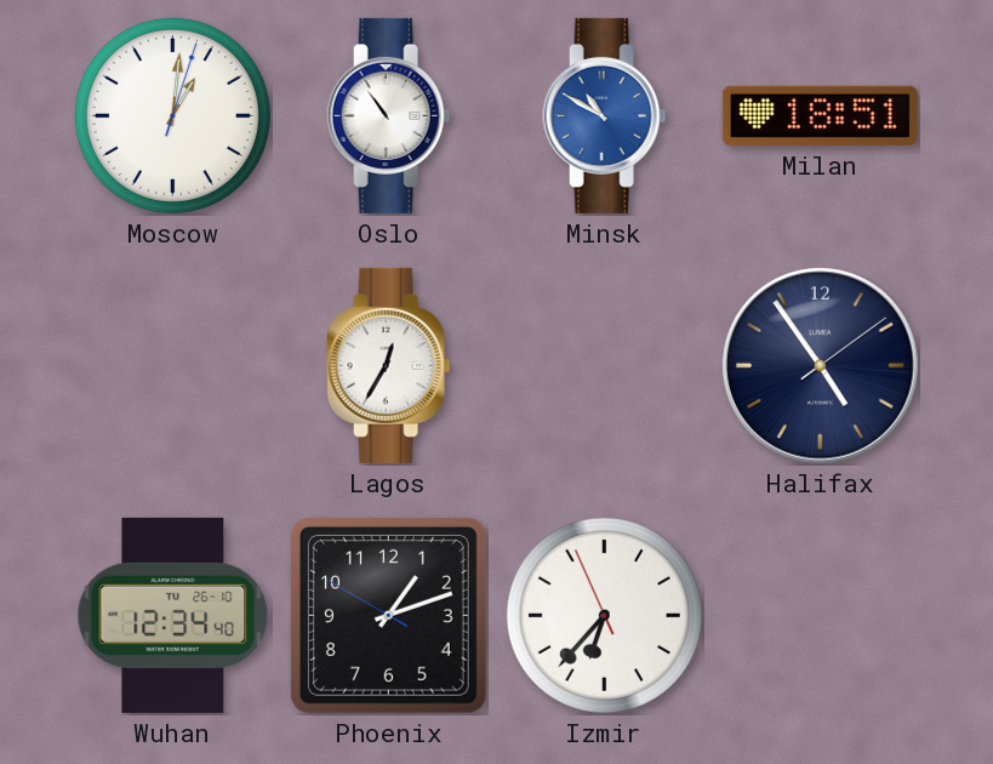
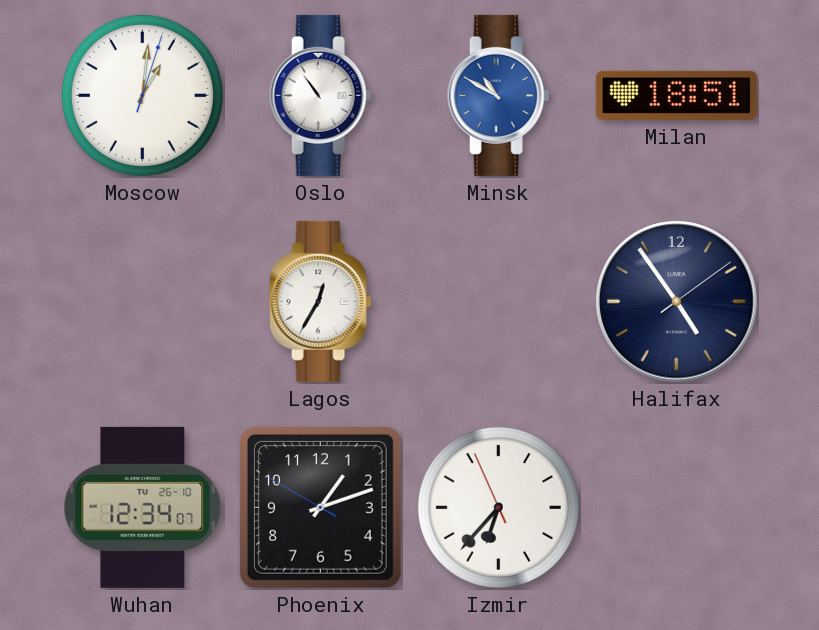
Wuhan: 12:34:40 -> 12:34:07 (143, 507)
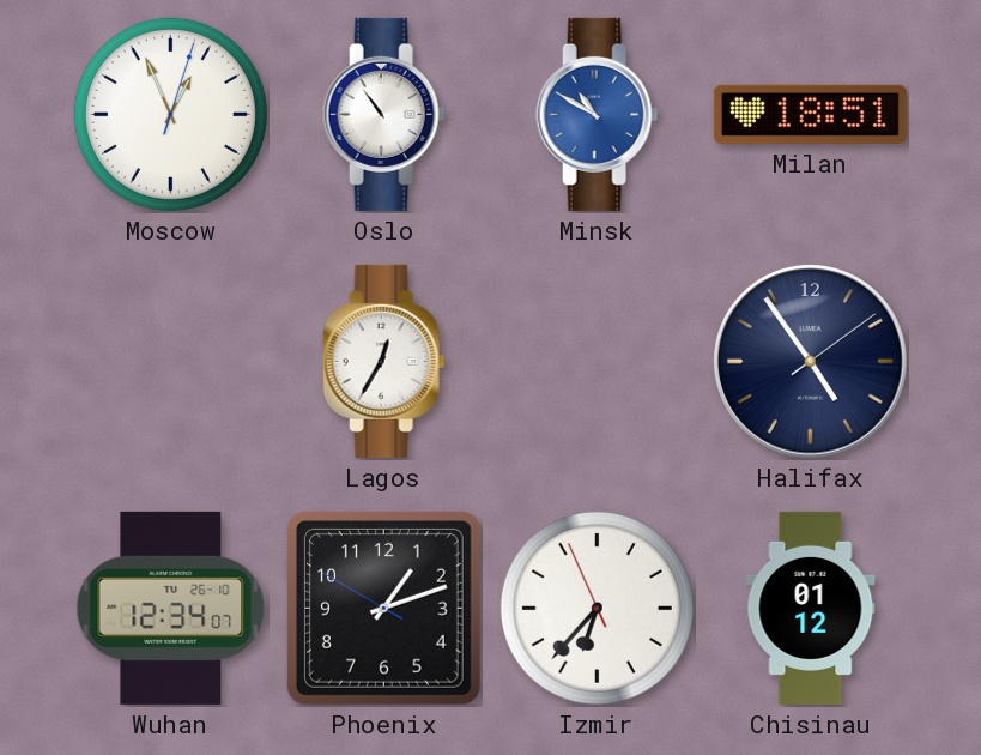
Moscow: 1:01 -> 12:56 (170, 114)
Chisinau: none -> 01:12 (811, 608)
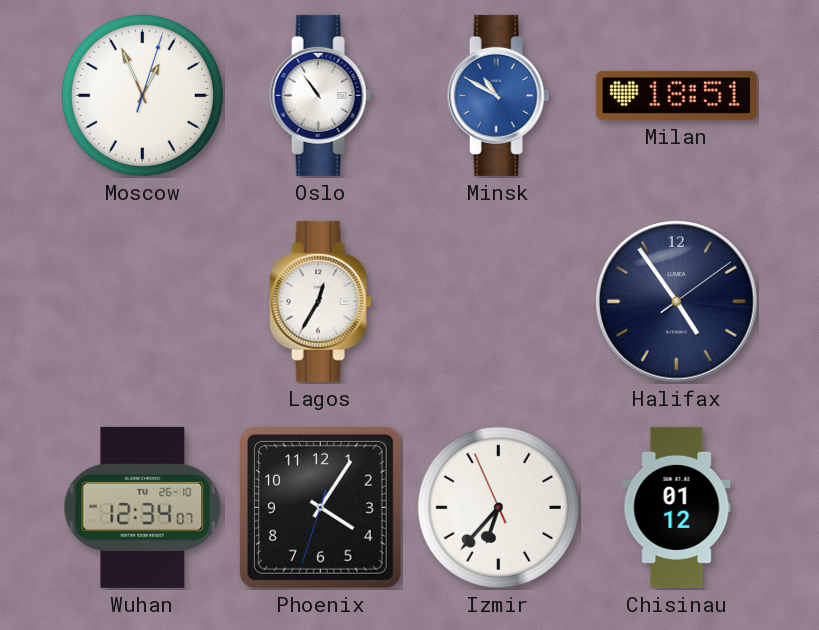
Phoenix: 1:11 -> 4:05 (320, 507)
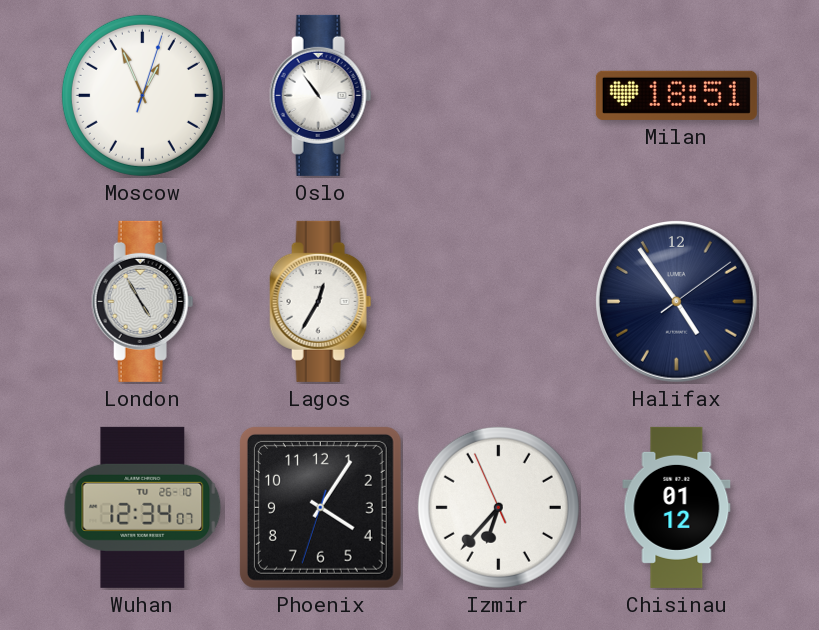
Minsk: 10:50 -> none (499, 95)
London: none -> 4:55 (143, 301)
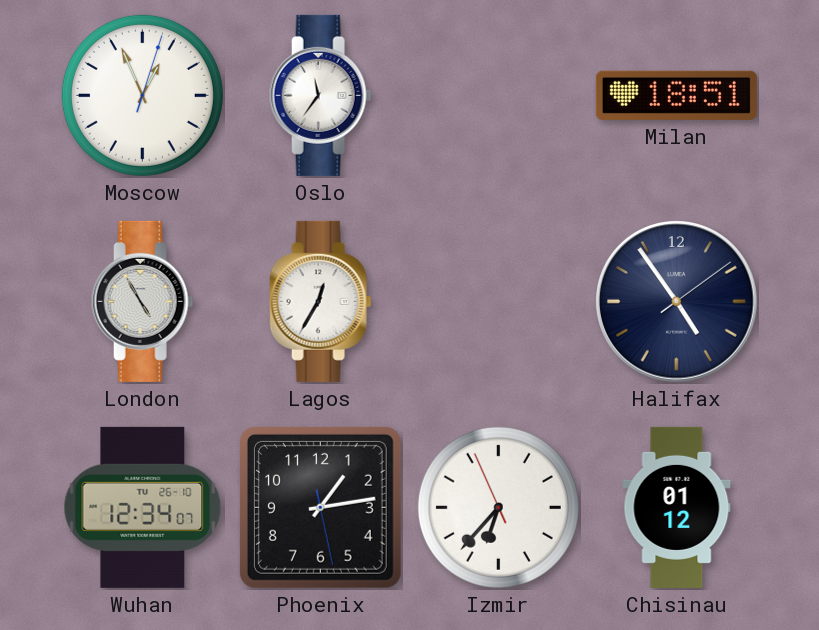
Oslo: 10:54 -> 11:36 (321, 95)
Phoenix: 4:05 -> 1:13 (320, 507)
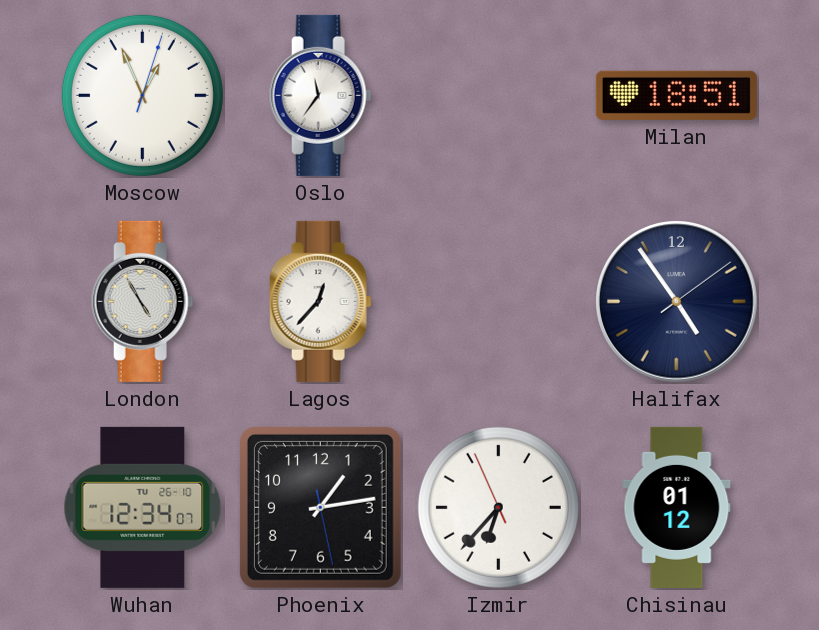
Lagos: 12:35 -> 12:37 (321, 301)
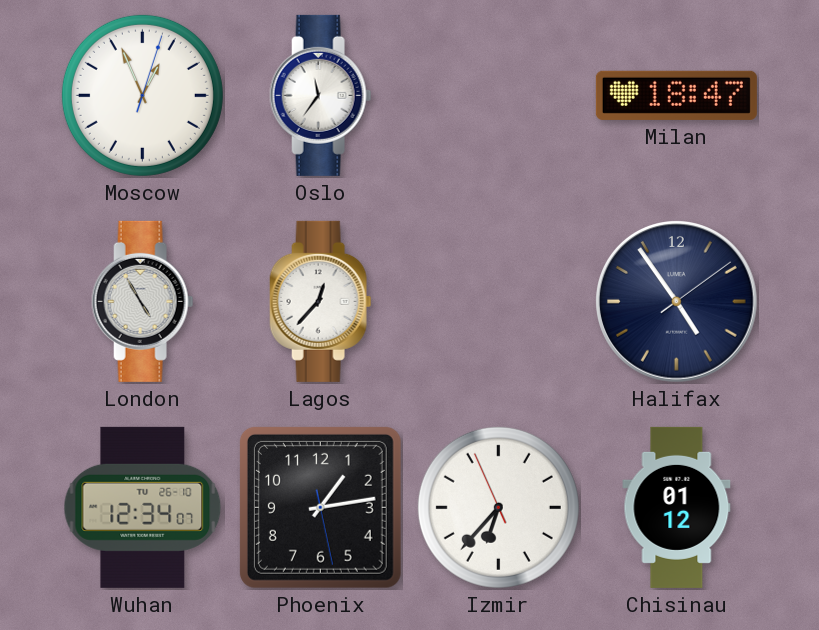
Milan: 18:51 -> 18:47 (676, 95)
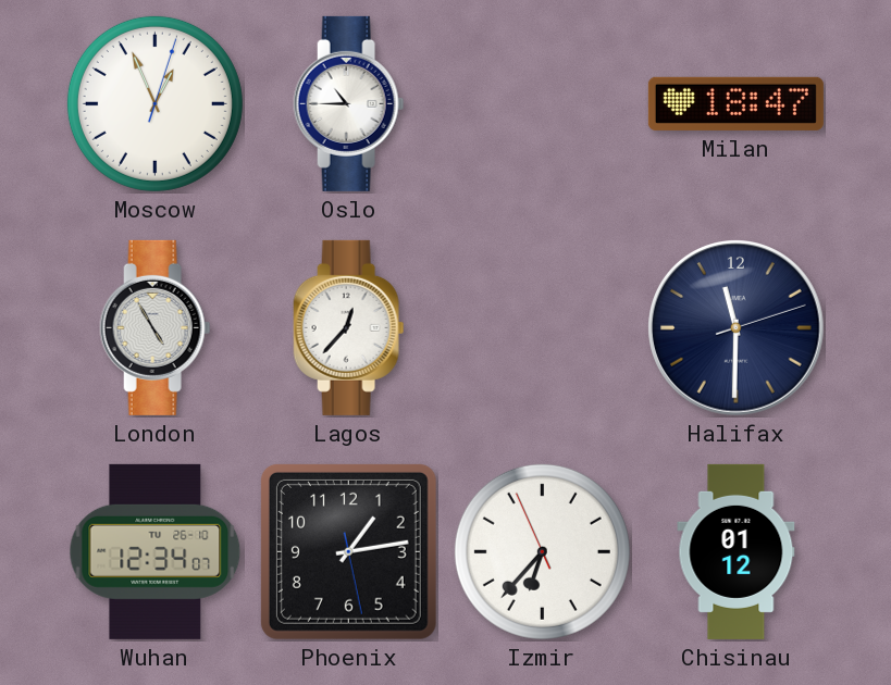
Oslo: 11:36 -> 10:45 (349, 103)
Halifax: 4:54 -> 11:30 (737, 328)
